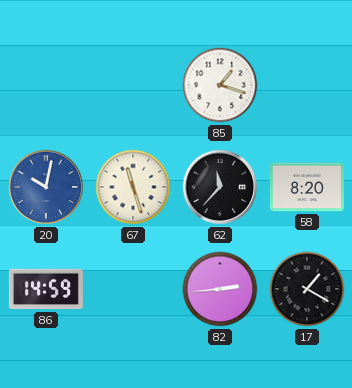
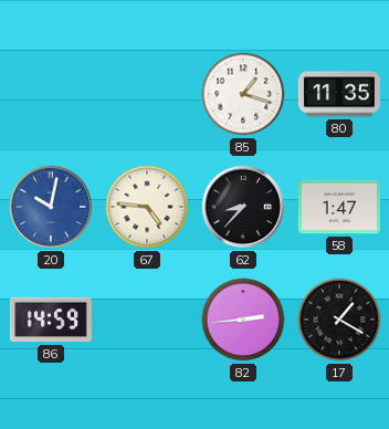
80: none -> 11:35 (339, 94)
67: 11:27 -> 4:46 (147, 207)
62: 11:37 -> 8:37 (243, 207)
58: 8:20 -> 1:47 (339, 207)
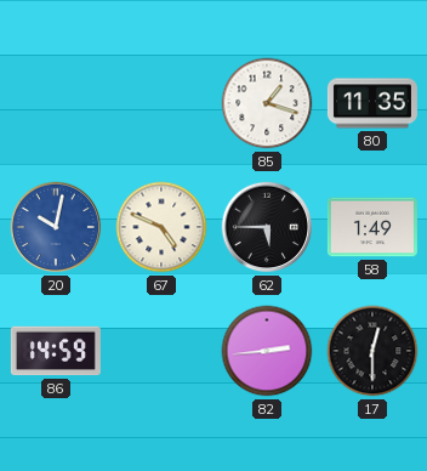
67: 4:46 -> 4:49 (161, 227)
62: 8:37 -> 5:45 (267, 227)
58: 1:47 -> 1:49 (372, 227)
17: 1:20 -> 12:30 (372, 351)
